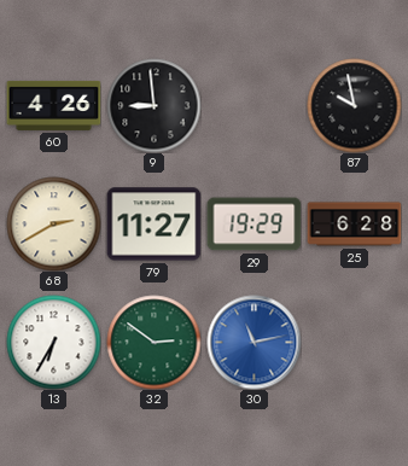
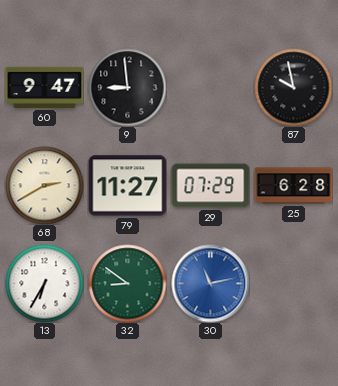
60: 4:26 -> 9:47 (44, 87)
29: 19:29 -> 07:29 (210, 186)
32: 2:51 -> 8:51 (127, 283)
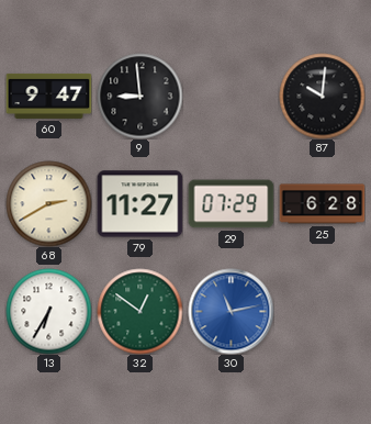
87: 9:58 -> 10:01 (322, 96)
32: 8:51 -> 12:51 (139, 311)
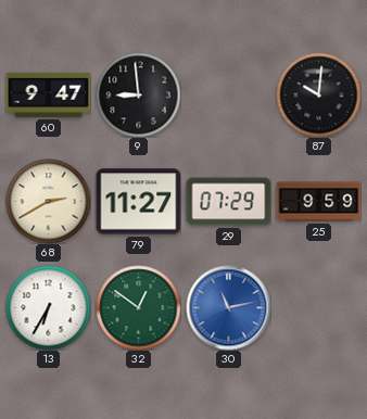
25: 6:28 -> 9:59 (318, 202)
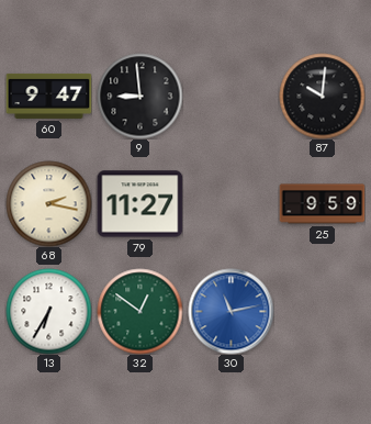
68: 2:40 -> 2:17 (48, 203)
29: 07:29 -> none (228, 202)
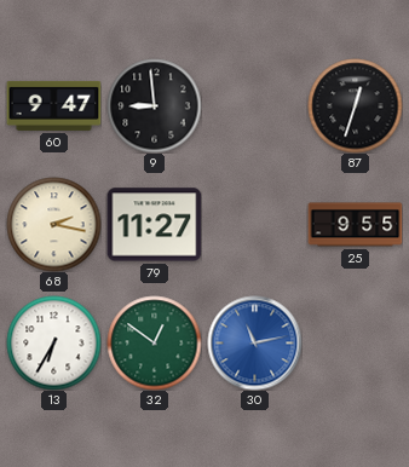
87: 10:01 -> 12:33 (355, 105)
25: 9:59 -> 9:55 (355, 225)
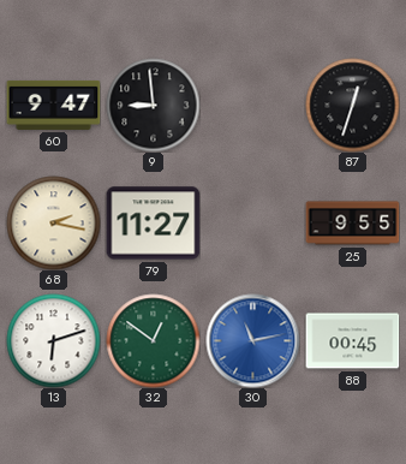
13: 6:35 -> 6:12 (53, 340)
88: none -> 00:45 (352, 341)
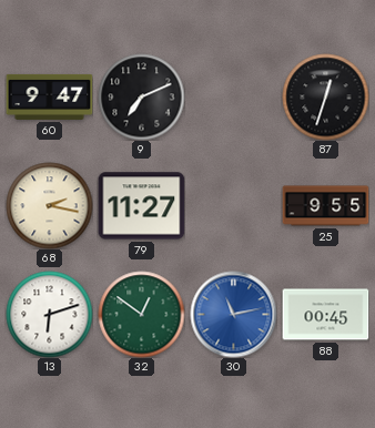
9: 8:59 -> 7:11 (141, 96)
